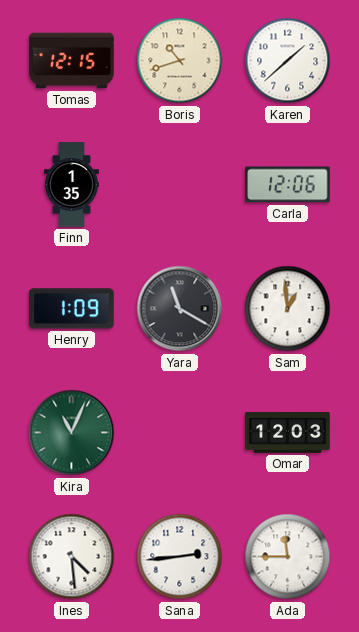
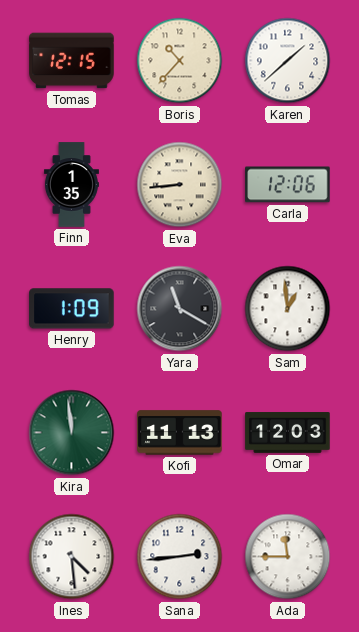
Boris: 10:42 -> 10:37 (180, 61)
Eva: none -> 8:44 (180, 185)
Kira: 11:04 -> 11:59 (72, 433)
Kofi: none -> 11:13 (180, 433)
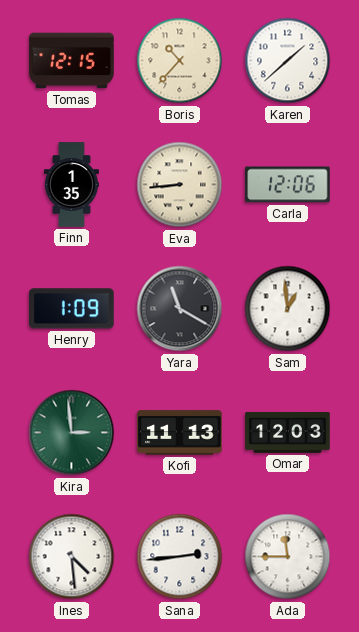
Kira: 11:59 -> 2:59 (72, 433)
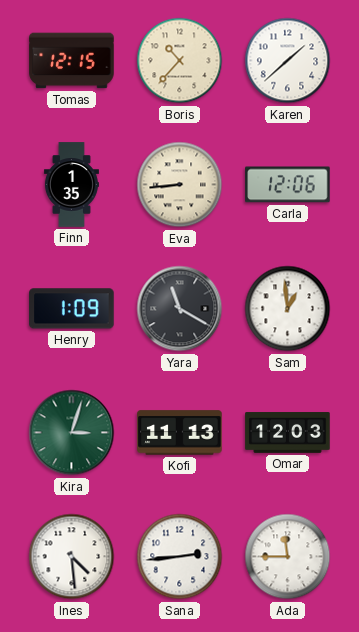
Kira: 2:59 -> 3:03 (72, 433)
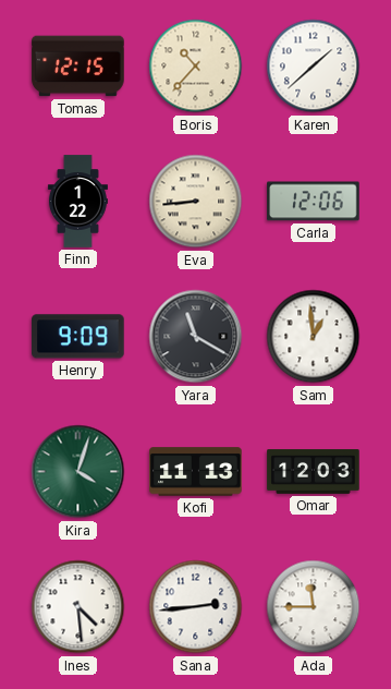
Finn: 1:35 -> 1:22 (77, 202)
Henry: 1:09 -> 9:09 (78, 337)
Kira: 3:03 -> 4:03 (78, 472)
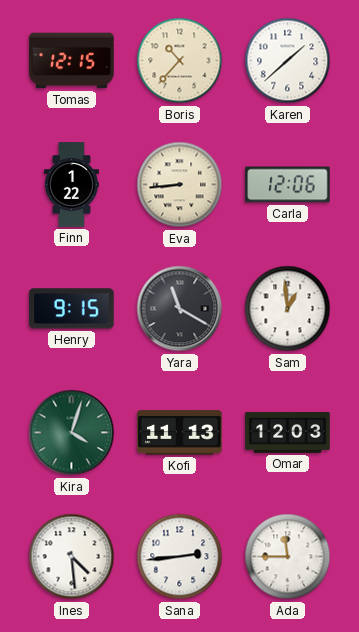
Henry: 9:09 -> 9:15 (72, 309)
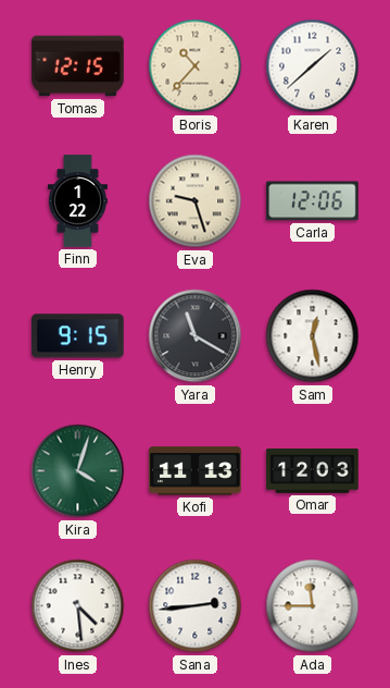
Eva: 8:44 -> 9:27 (196, 201)
Sam: 12:59 -> 12:28 (313, 336)
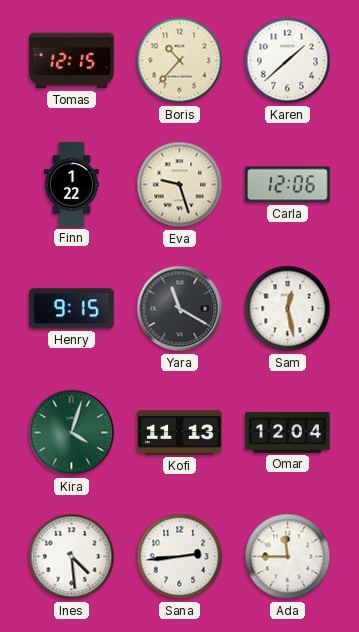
Omar: 12:03 -> 12:04 (288, 433)
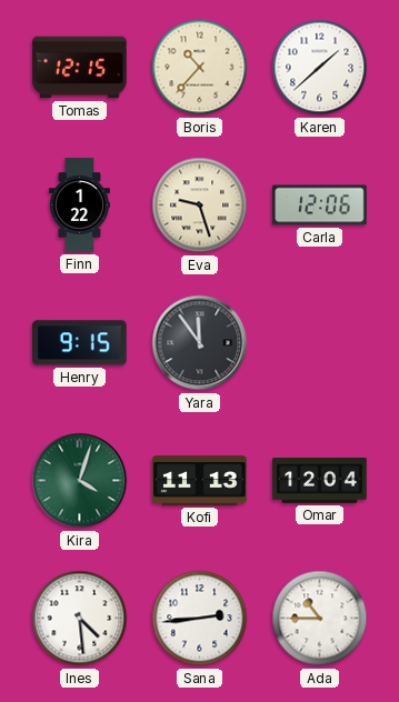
Yara: 11:20 -> 11:54 (200, 343)
Sam: 12:28 -> none (288, 309)
Ada: 11:45 -> 10:45 (320, 619)
